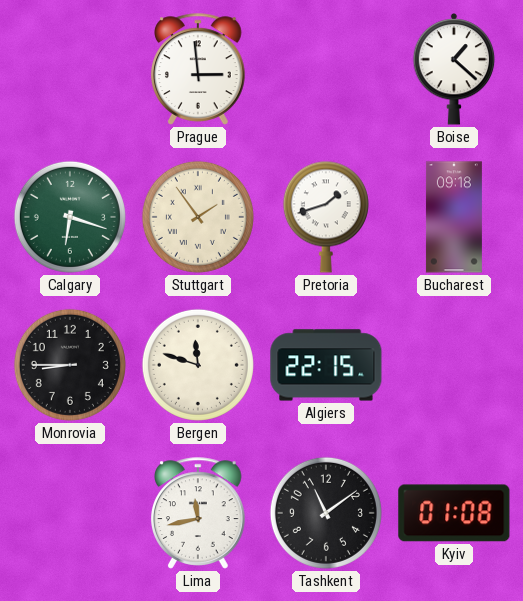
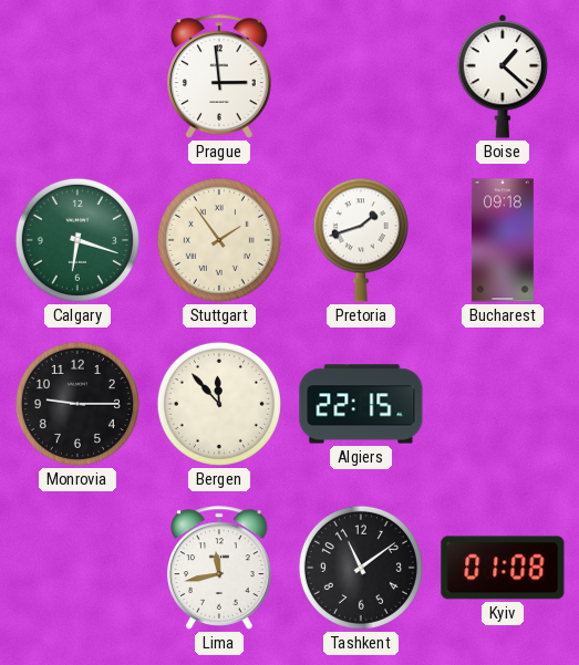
Monrovia: 8:45 -> 9:15 (77, 404)
Bergen: 11:48 -> 11:53 (219, 404)
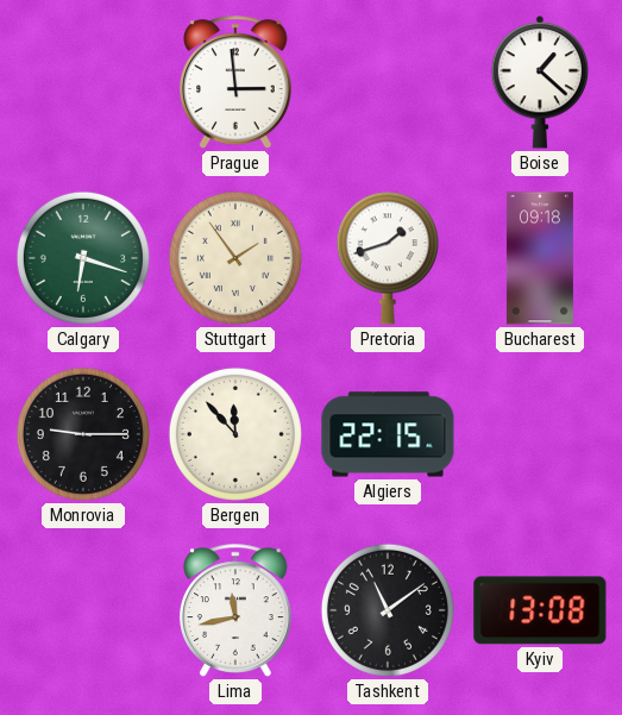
Kyiv: 01:08 -> 13:08 (540, 610)
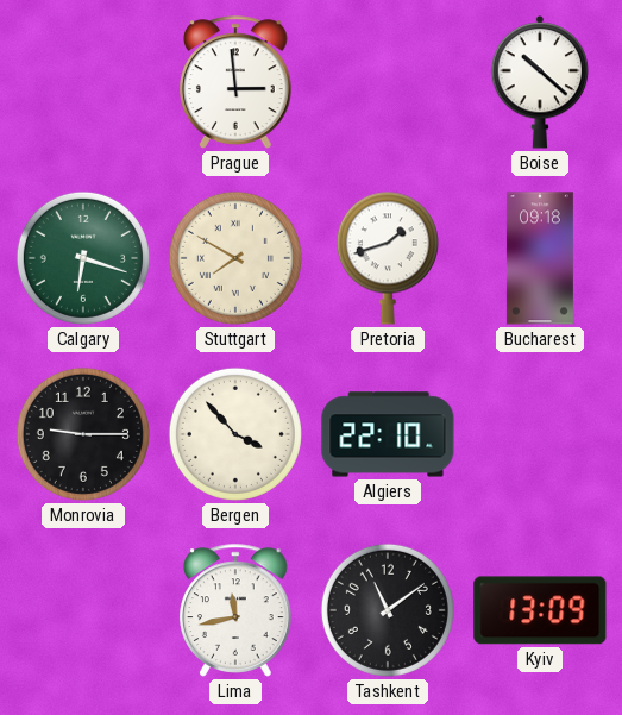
Boise: 1:22 -> 10:22 (540, 83)
Stuttgart: 1:54 -> 7:50 (235, 258)
Bergen: 11:53 -> 3:53 (235, 434)
Algiers: 22:15 -> 22:10 (388, 434)
Kyiv: 13:08 -> 13:09 (540, 610)
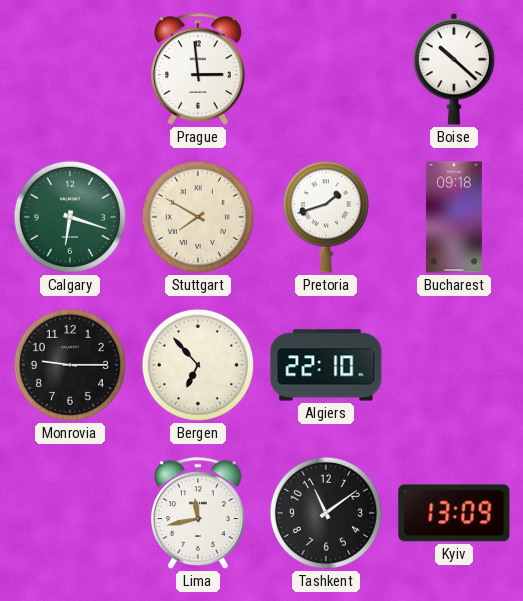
Bergen: 3:53 -> 6:53 (198, 365)
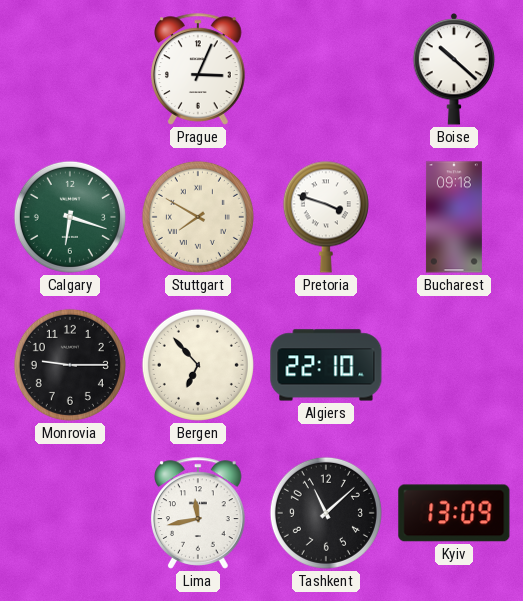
Prague: 2:59 -> 3:04 (199, 69)
Pretoria: 1:42 -> 3:48 (326, 217)
Tashkent: 11:09 -> 11:08 (326, 513)
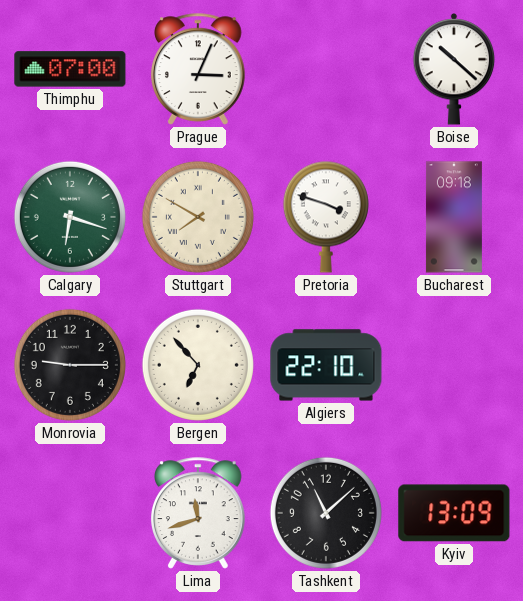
Thimphu: none -> 07:00 (70, 69)
Lima: 11:43 -> 11:42 (199, 513)
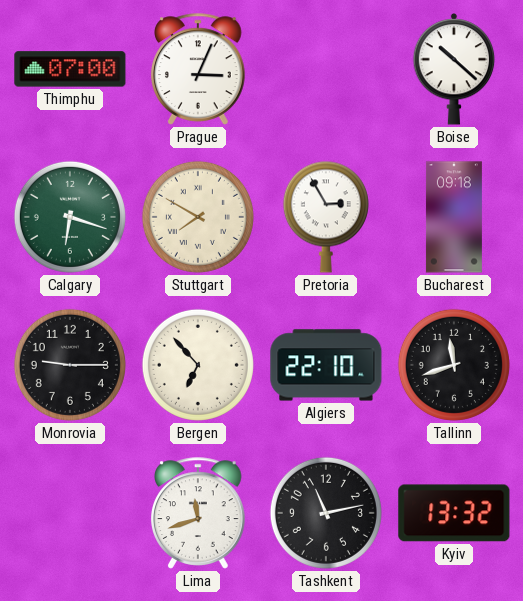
Pretoria: 3:48 -> 2:55 (326, 217)
Tallinn: none -> 11:42 (454, 365)
Tashkent: 11:08 -> 11:13 (326, 513)
Kyiv: 13:09 -> 13:32 (454, 513)
